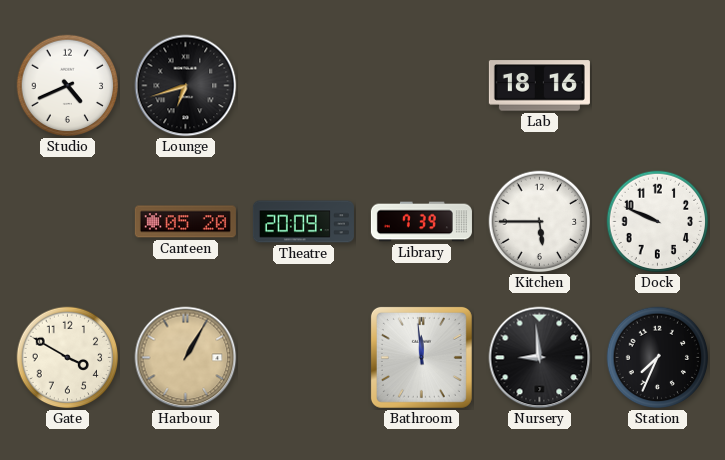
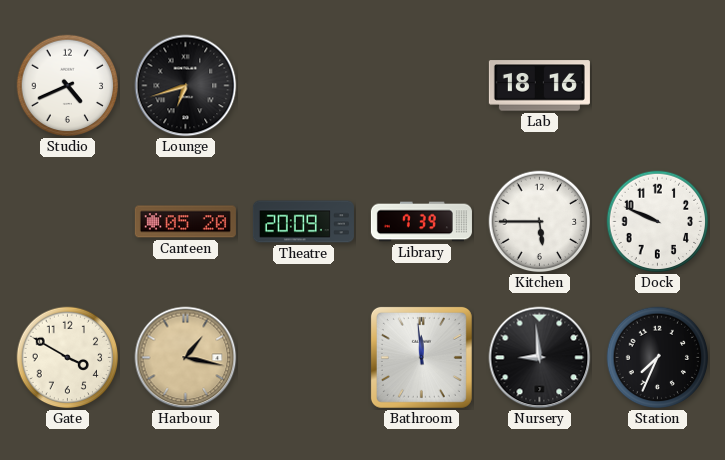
Harbour: 1:05 -> 1:17 (186, 358)
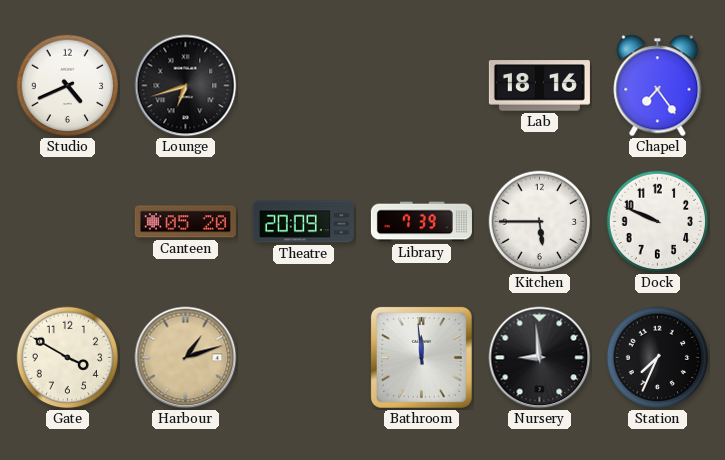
Chapel: none -> 7:24 (658, 86)
Harbour: 1:17 -> 1:12 (186, 358)
